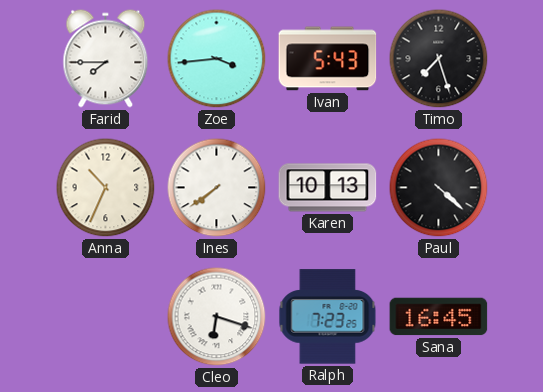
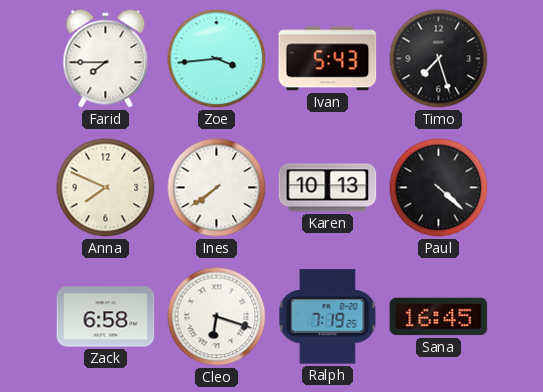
Anna: 10:34 -> 7:49 (106, 188)
Zack: none -> 6:58 (106, 317)
Ralph: 7:23 -> 7:19 (328, 317)
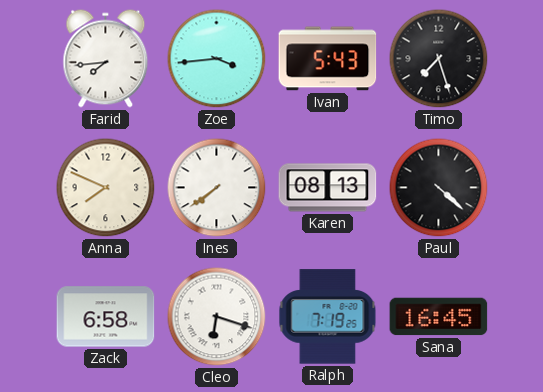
Farid: 7:45 -> 7:44 (106, 59)
Karen: 10:13 -> 08:13 (328, 188)
